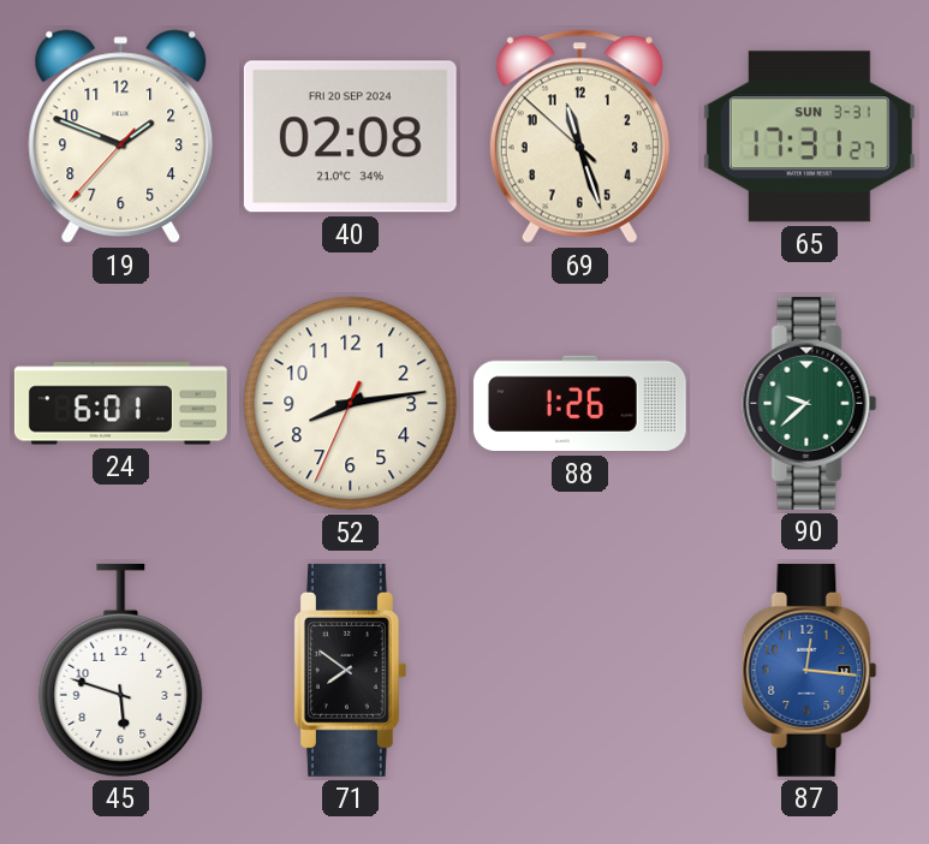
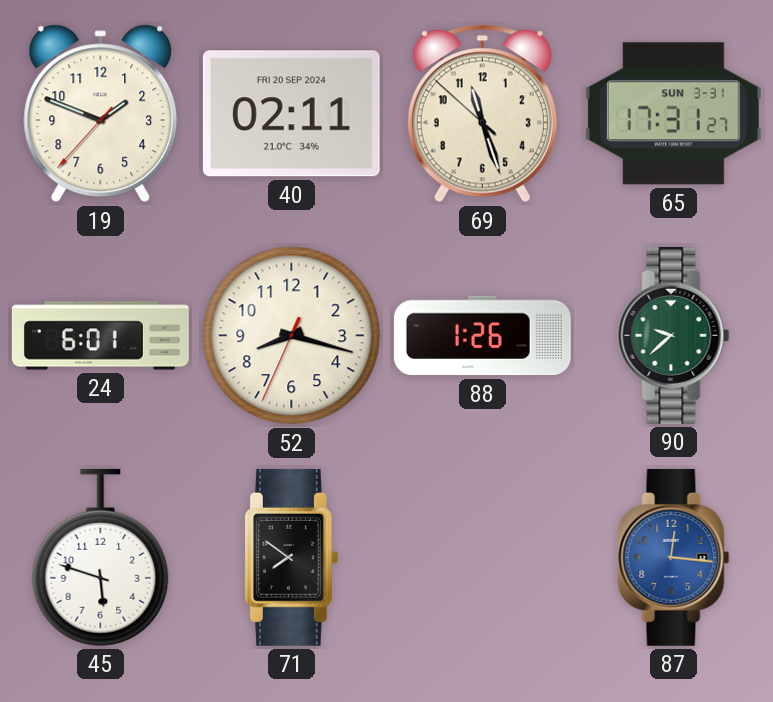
40: 02:08 -> 02:11 (291, 114)
52: 8:13 -> 8:17 (292, 336)
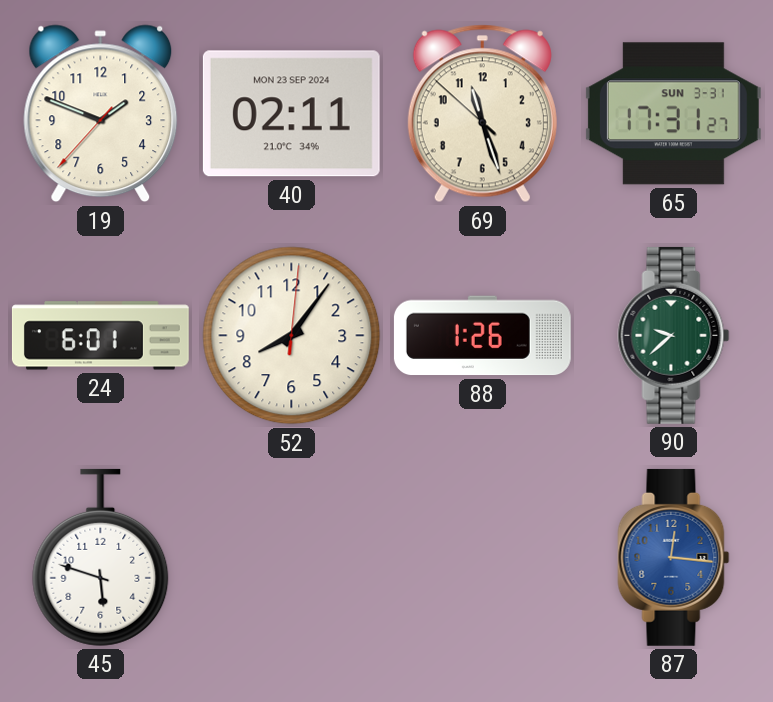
40 date: FRI 20 SEP 2024 -> MON 23 SEP 2024 (291, 114)
52: 8:17 -> 8:06 (292, 336)
71: 7:51 -> none (291, 557)
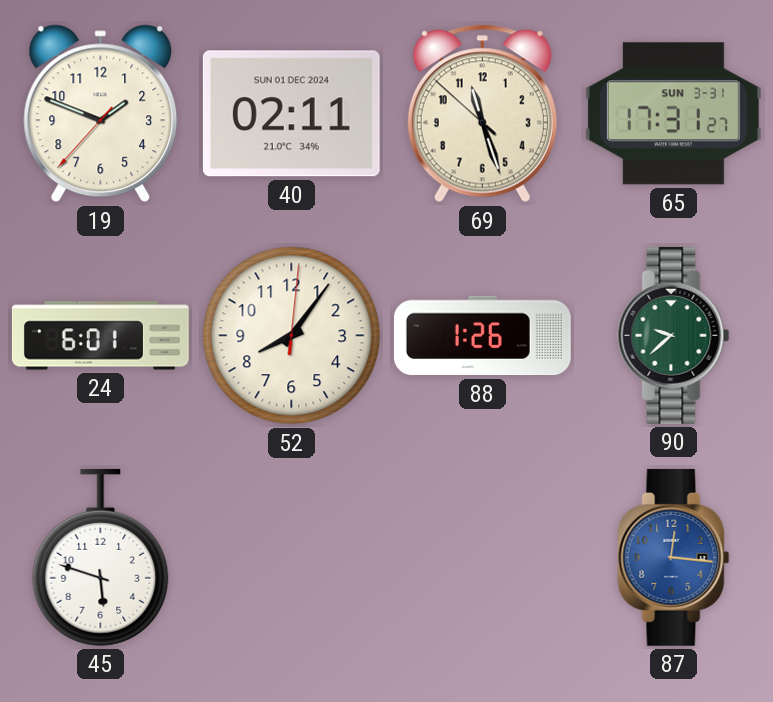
40 date: MON 23 SEP 2024 -> SUN 01 DEC 2024 (291, 114)
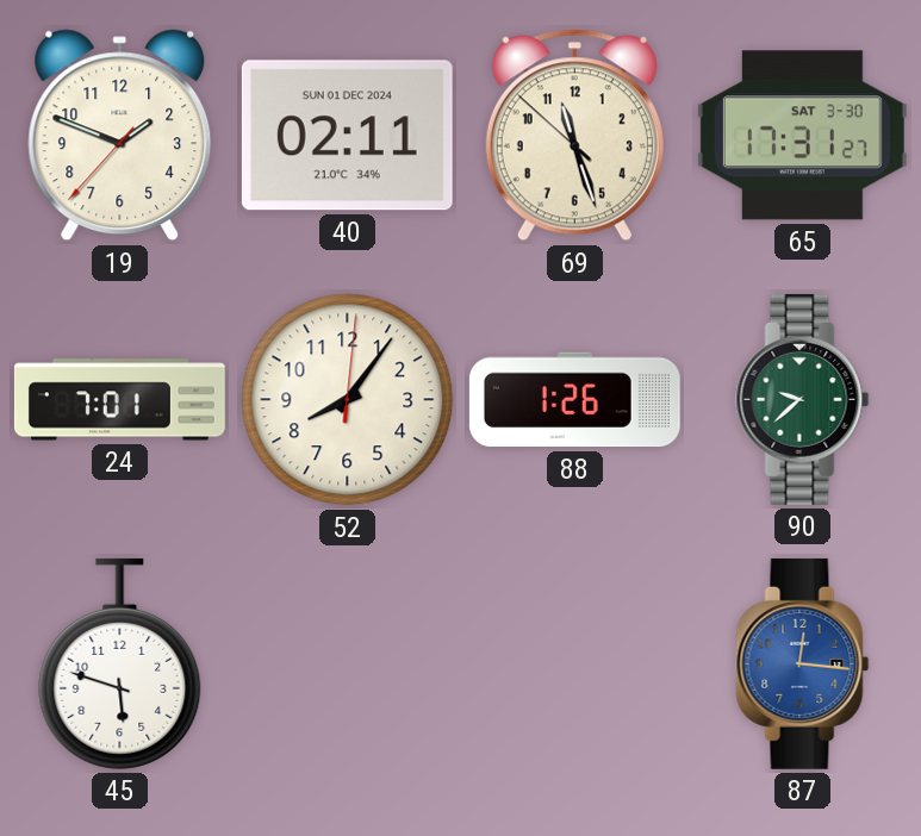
65 date: SUN 3-31 -> SAT 3-30 (802, 136)
24: 6:01 -> 7:01 (119, 400)
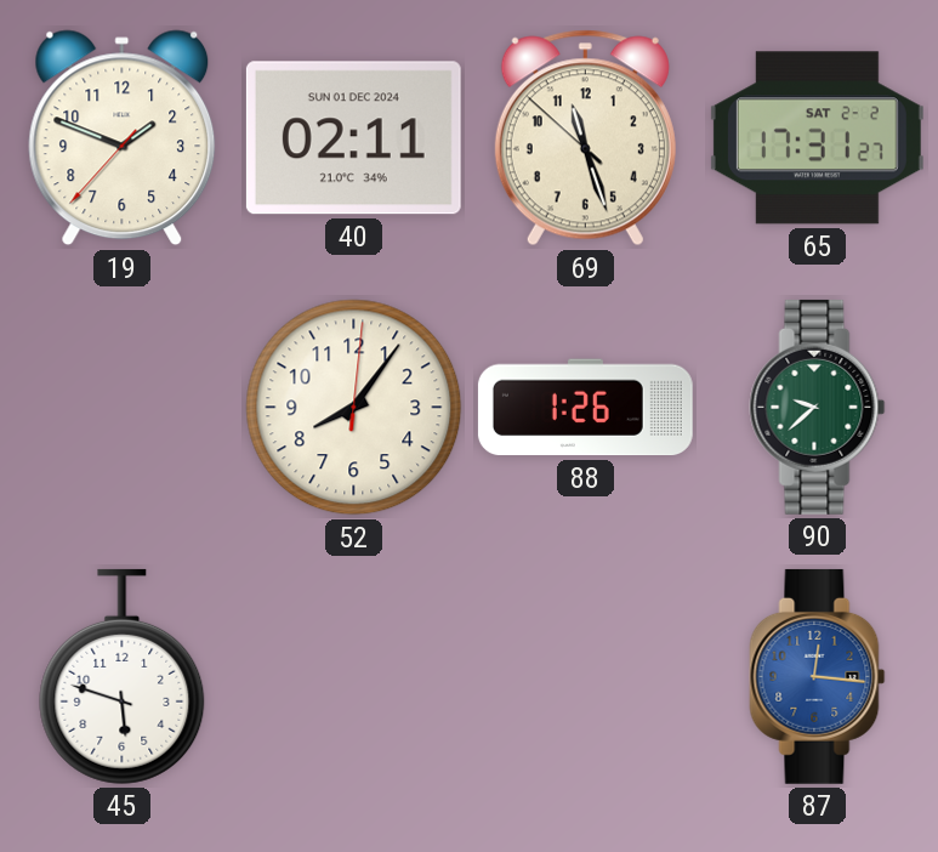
65 date: SAT 3-30 -> SAT 2-2 (817, 138)
24: 7:01 -> none (119, 400)
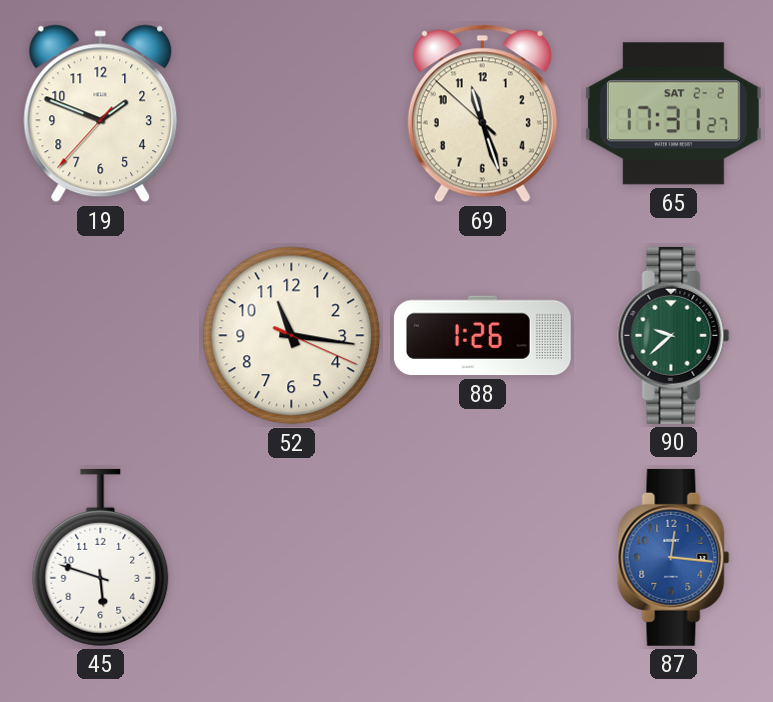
40: 02:11 -> none (353, 138)
52: 8:06 -> 11:16 (292, 336)
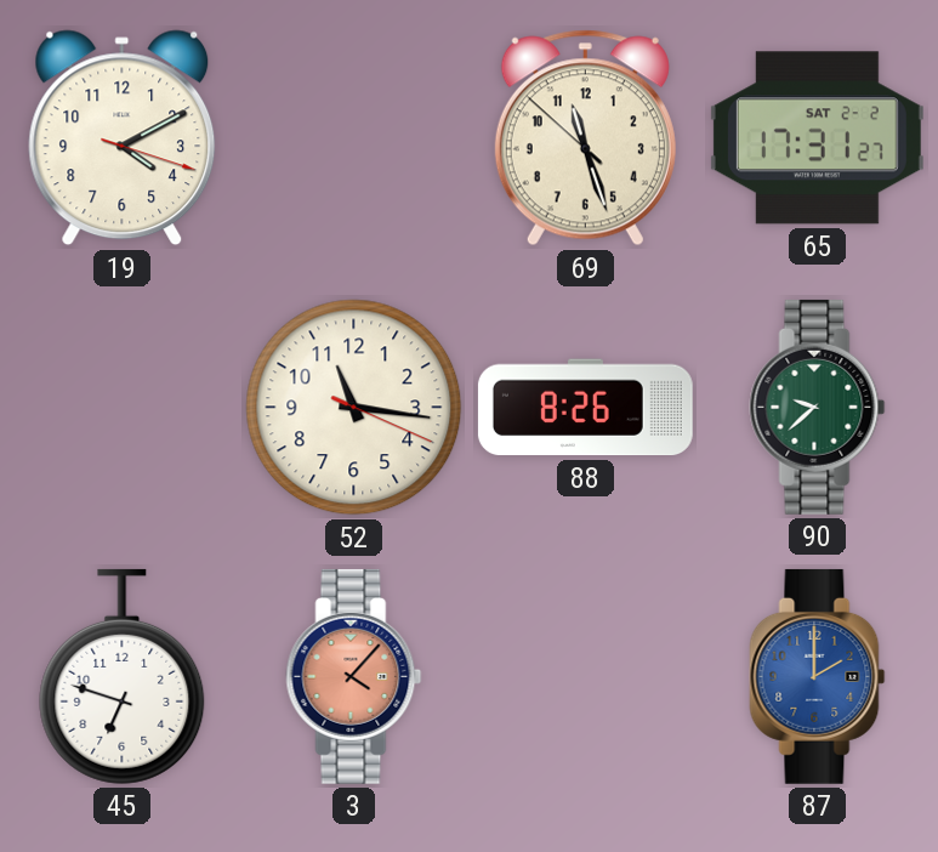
19: 1:48 -> 4:10 (123, 138)
88: 1:26 -> 8:26 (585, 408)
45: 5:48 -> 6:48 (123, 676)
3: none -> 4:07 (354, 676)
87: 12:16 -> 2:00 (818, 676)
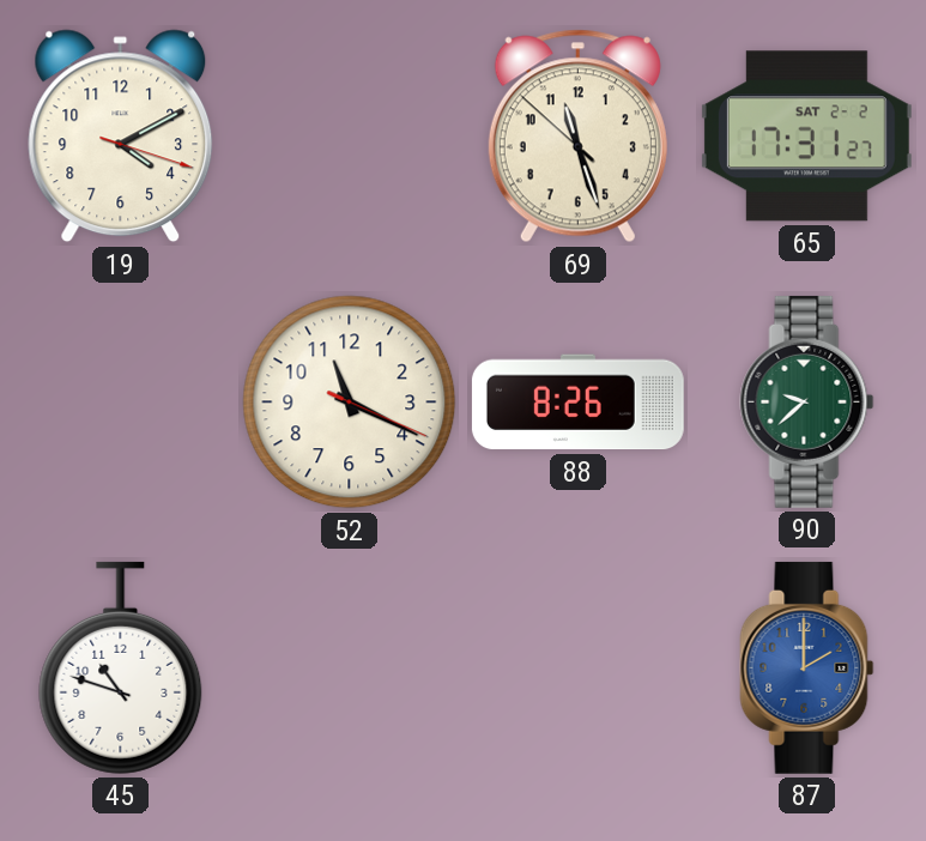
52: 11:16 -> 11:19 (350, 403)
45: 6:48 -> 10:48 (121, 667)
3: 4:07 -> none (354, 676)
